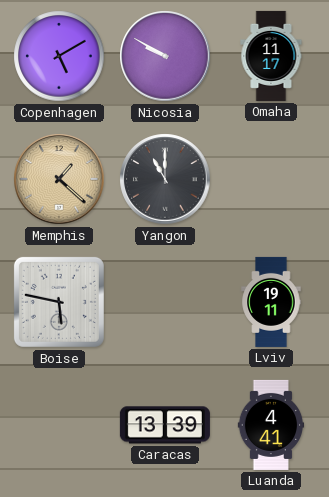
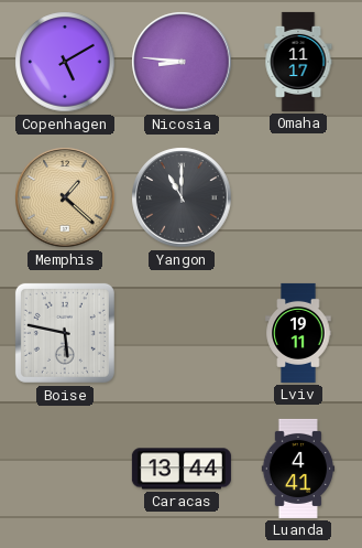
Nicosia: 9:50 -> 8:46 (182, 62)
Caracas: 13:39 -> 13:44 (182, 469)
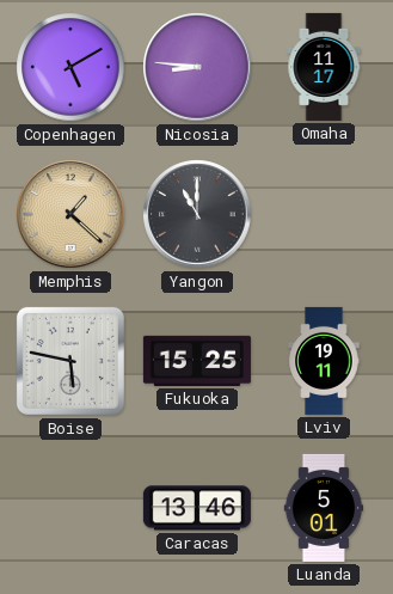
Fukuoka: none -> 15:25 (197, 361)
Caracas: 13:44 -> 13:46 (197, 508)
Luanda: 4:41 -> 5:01 (324, 508)
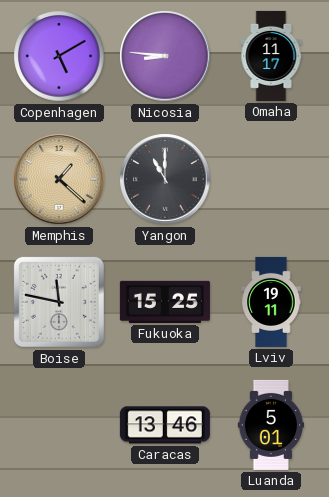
Boise: 5:47 -> 11:47 (59, 302)
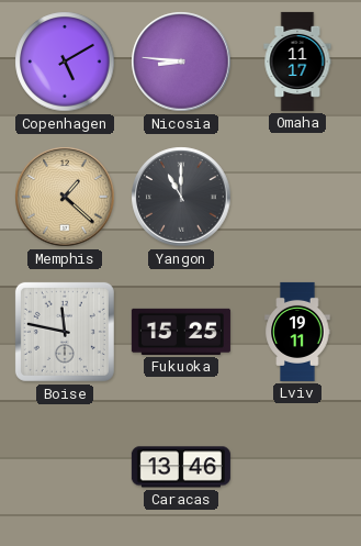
Luanda: 5:01 -> none (271, 425)
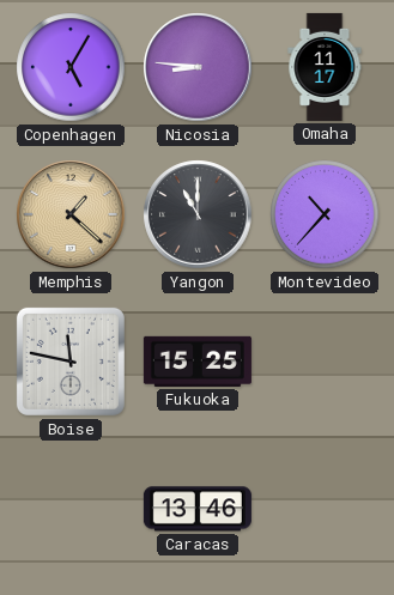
Copenhagen: 5:10 -> 5:05 (71, 67)
Montevideo: none -> 10:37 (325, 214)
Lviv: 19:11 -> none (297, 332)
